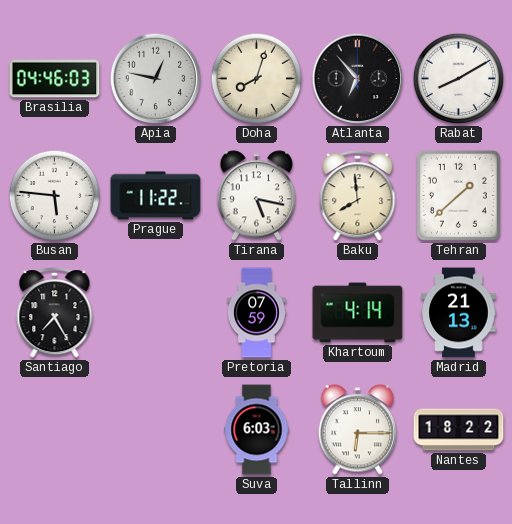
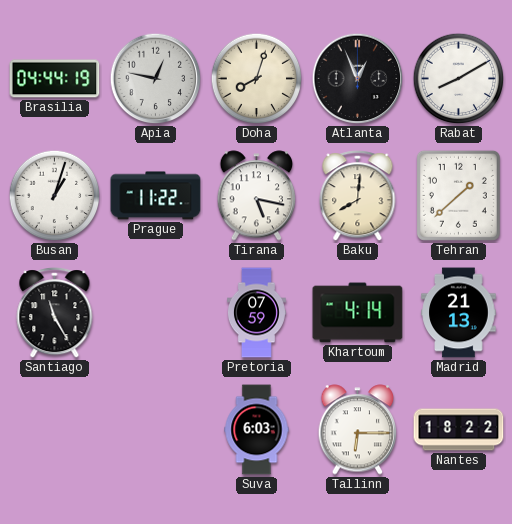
Brasilia: 04:46 -> 04:44 (55, 79)
Atlanta: 6:53 -> 12:56 (358, 79)
Busan: 5:46 -> 1:03 (55, 196)
Baku: 7:59 -> 8:01 (358, 196)
Santiago: 7:25 -> 11:25 (55, 313)
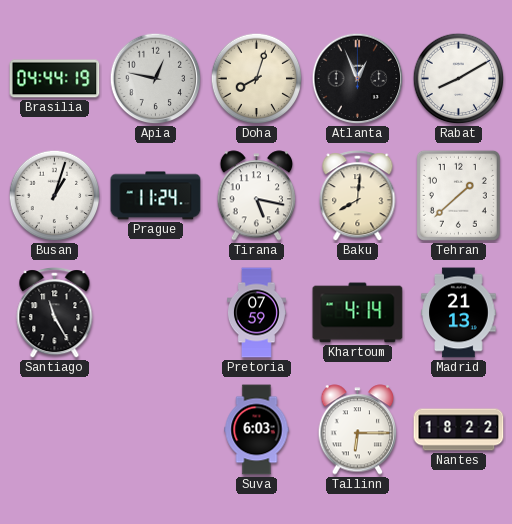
Prague: 11:22 -> 11:24 (156, 196)
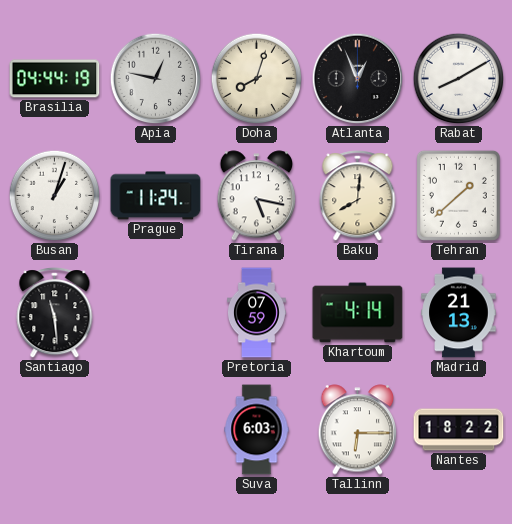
Santiago: 11:25 -> 11:29 (55, 313)
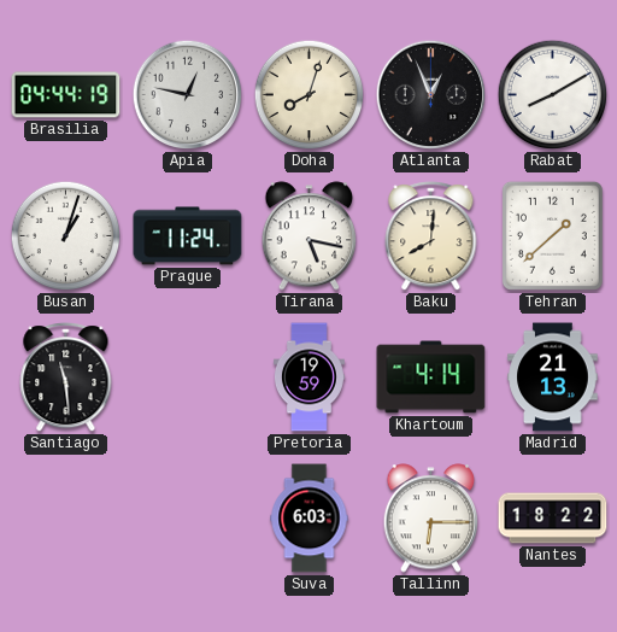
Pretoria: 07:59 -> 19:59 (308, 378)
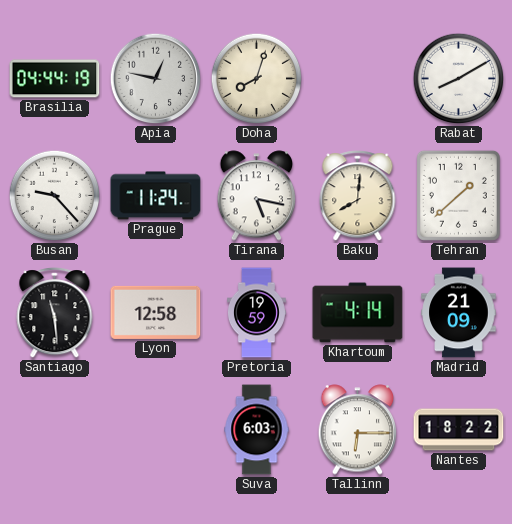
Atlanta: 12:56 -> none (431, 95)
Busan: 1:03 -> 9:23 (55, 196)
Lyon: none -> 12:58 (156, 312)
Madrid: 21:13 -> 21:09 (459, 313)
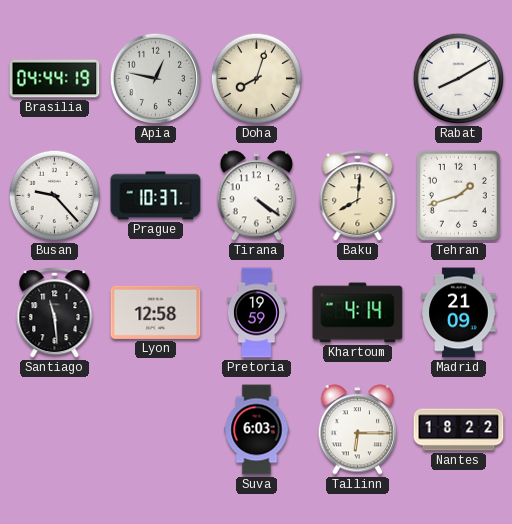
Prague: 11:24 -> 10:37 (156, 196)
Tirana: 5:17 -> 4:21 (257, 196)
Tehran: 1:38 -> 1:42 (458, 195)
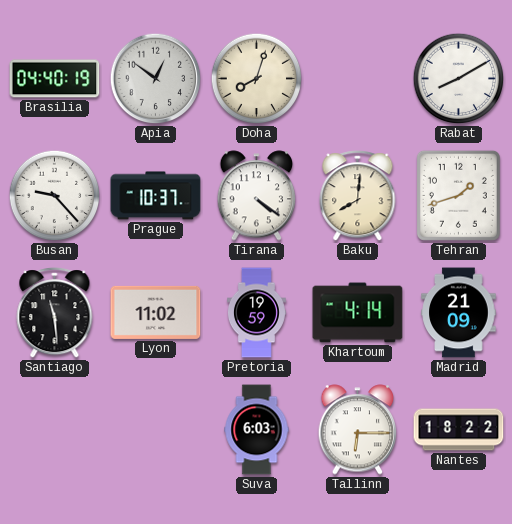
Brasilia: 04:44 -> 04:40 (55, 79)
Apia: 12:47 -> 12:51 (156, 79)
Lyon: 12:58 -> 11:02 (156, 312)
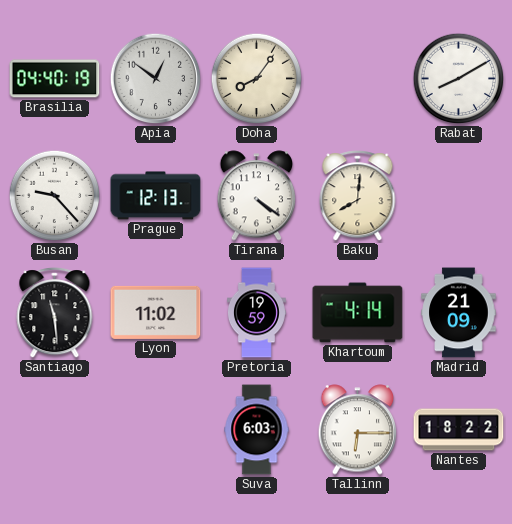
Doha: 8:03 -> 8:06 (257, 79)
Prague: 10:37 -> 12:13 (156, 196)
Tehran: 1:42 -> none (458, 195)
